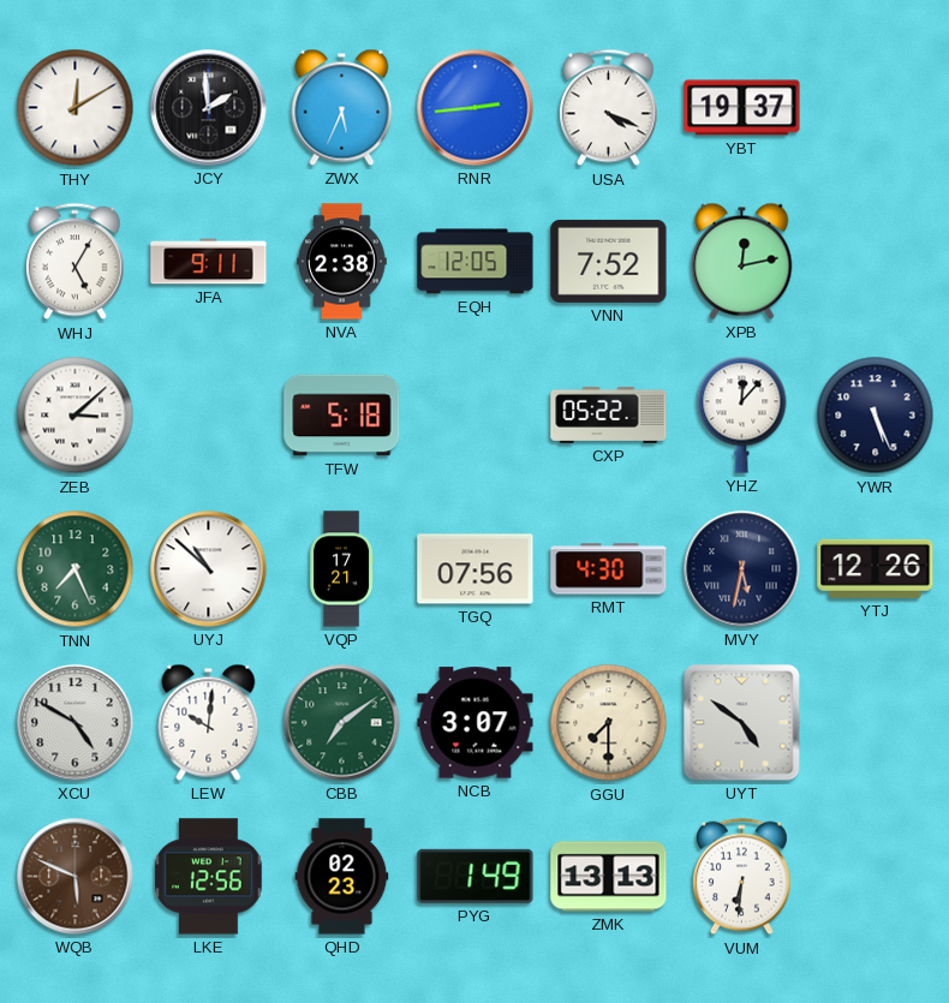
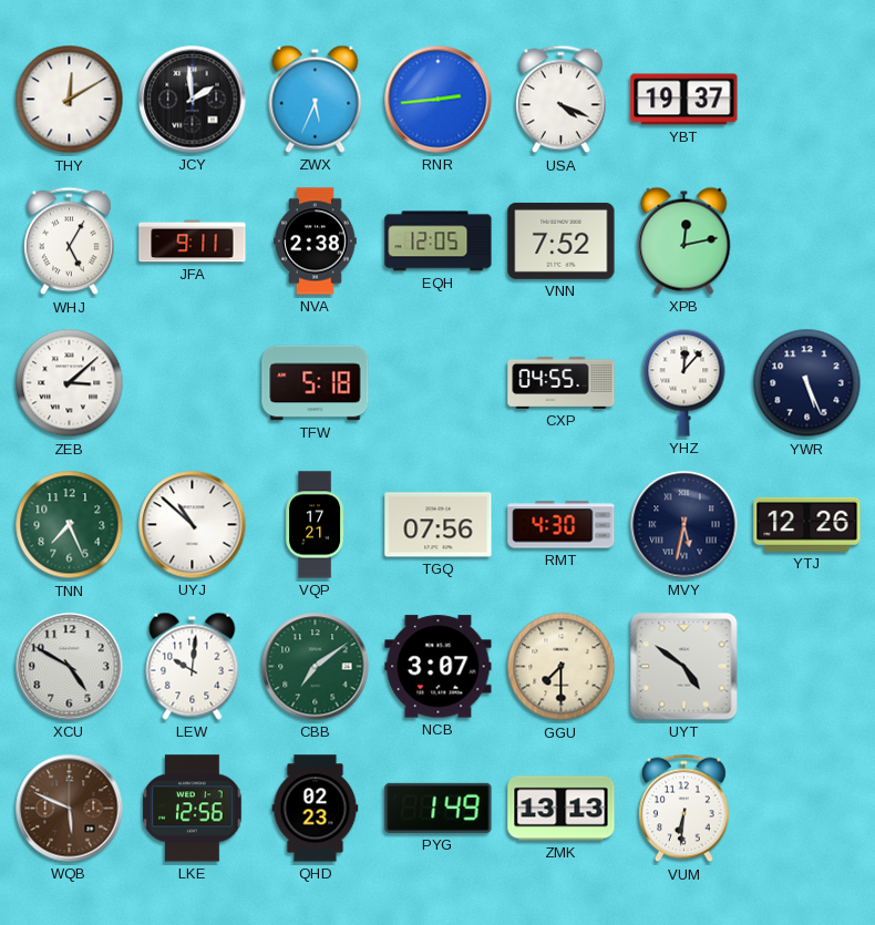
CXP: 05:22 -> 04:55 (562, 382)
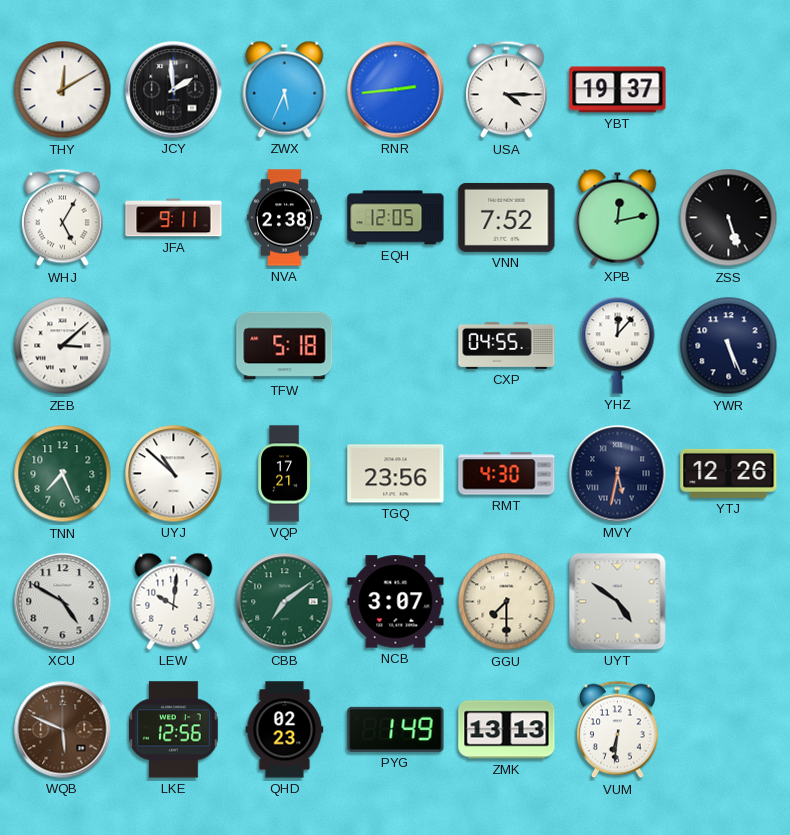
USA: 4:19 -> 4:15 (507, 90)
ZSS: none -> 5:27 (729, 218)
TGQ: 07:56 -> 23:56 (396, 474)
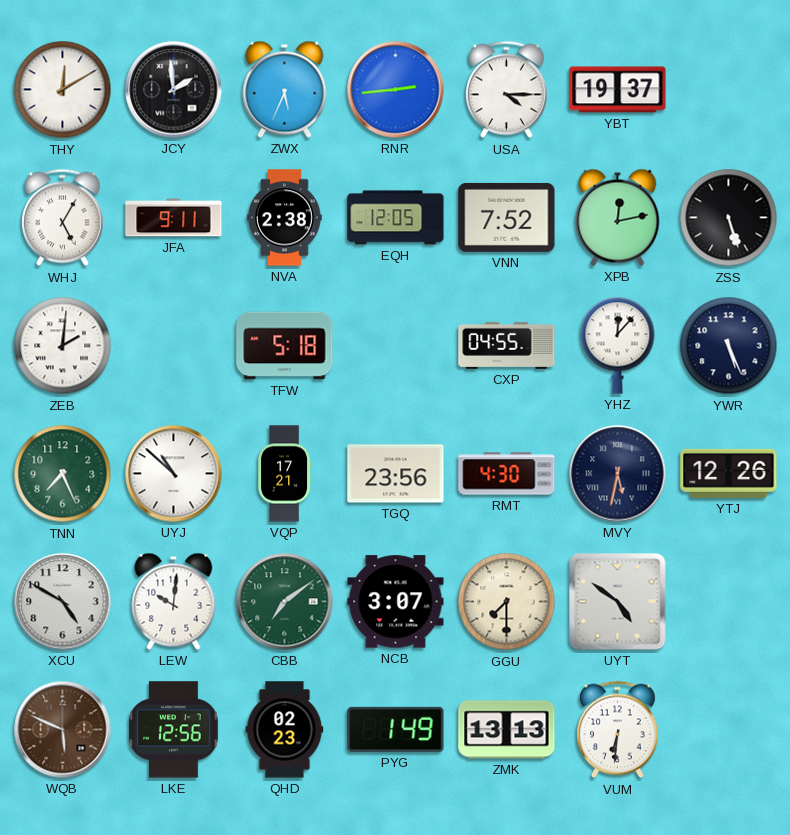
ZEB: 3:08 -> 2:01 (63, 346)
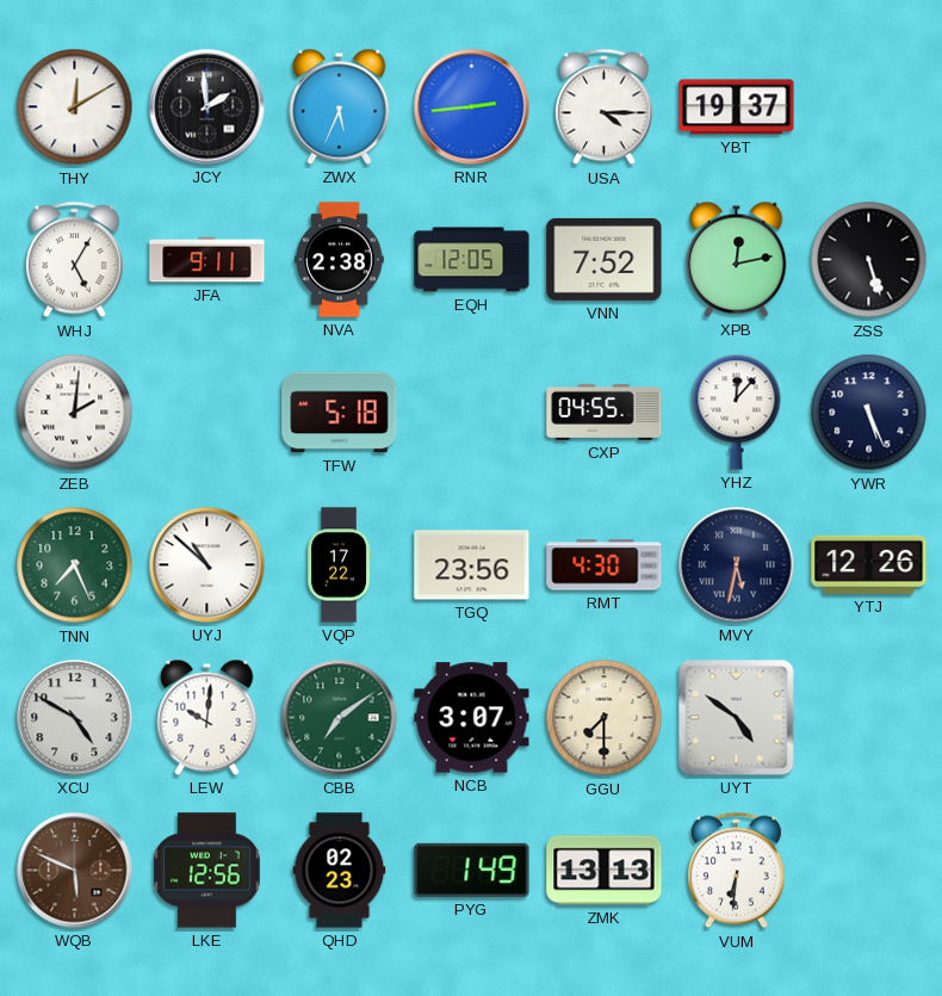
VQP: 17:21 -> 17:22 (340, 565)
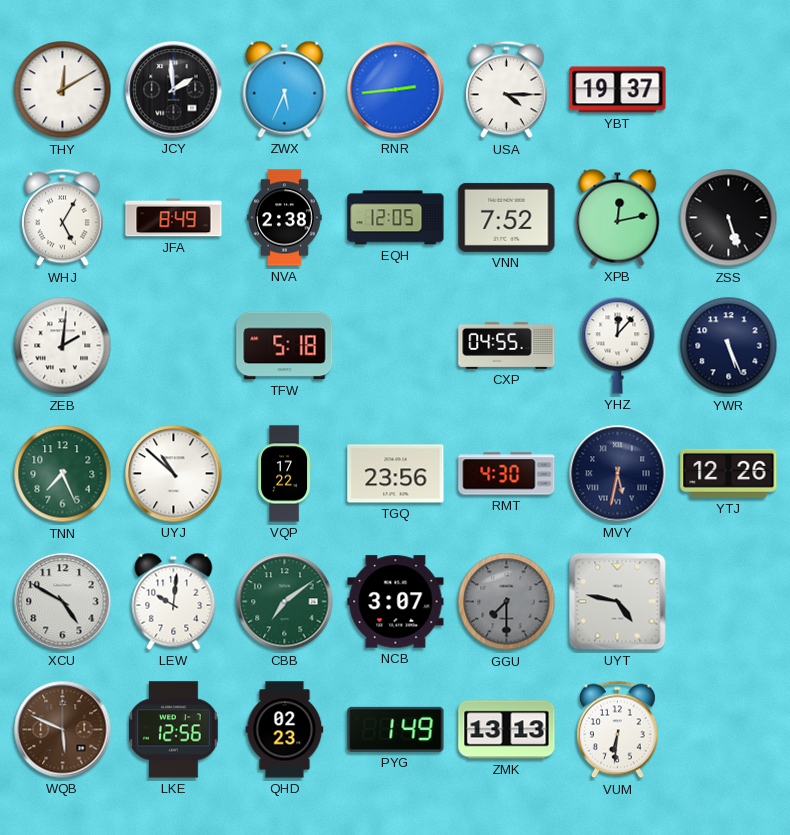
JFA: 9:11 -> 8:49 (174, 218)
GGU dial: cream -> grey (507, 602)
UYT: 4:51 -> 4:47 (618, 602)
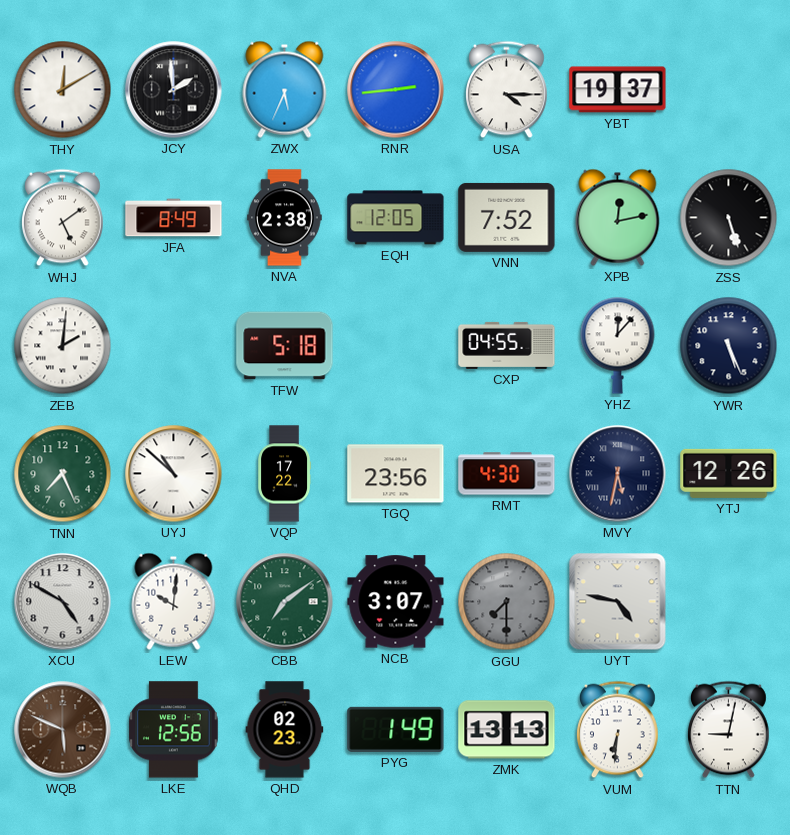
WHJ: 5:05 -> 5:09 (63, 218)
TTN: none -> 9:02 (729, 730)
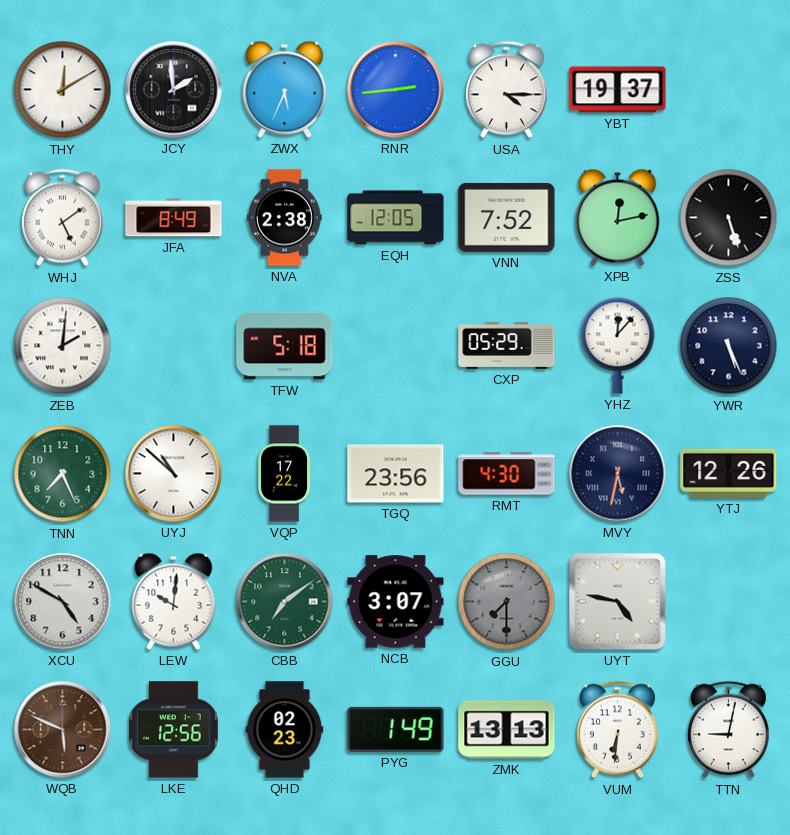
CXP: 04:55 -> 05:29 (507, 345)
